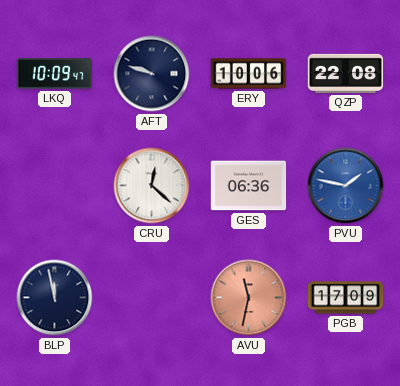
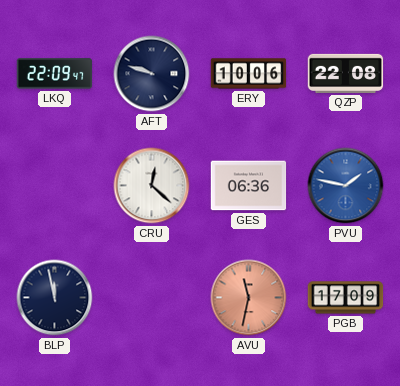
LKQ: 10:09 -> 22:09 (55, 74)
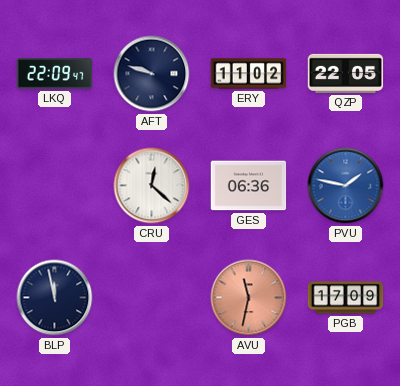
ERY: 10:06 -> 11:02 (249, 74)
QZP: 22:08 -> 22:05 (346, 73)
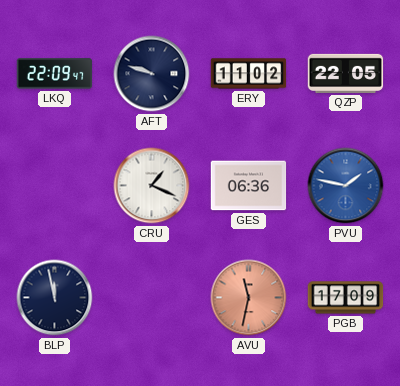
CRU: 12:22 -> 1:19 (152, 186)
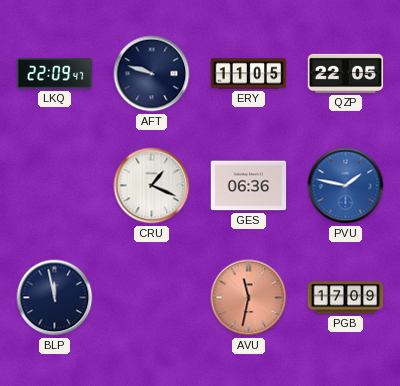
ERY: 11:02 -> 11:05 (249, 74)
